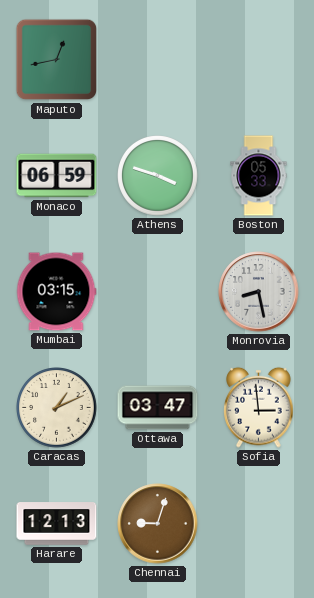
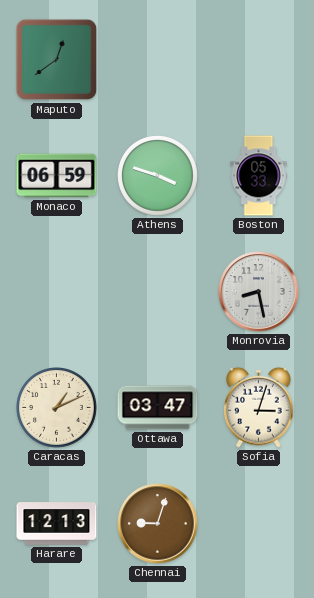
Maputo: 12:43 -> 12:39 (57, 60)
Mumbai: 03:15 -> none (56, 292)
Sofia: 2:59 -> 3:03 (259, 407)
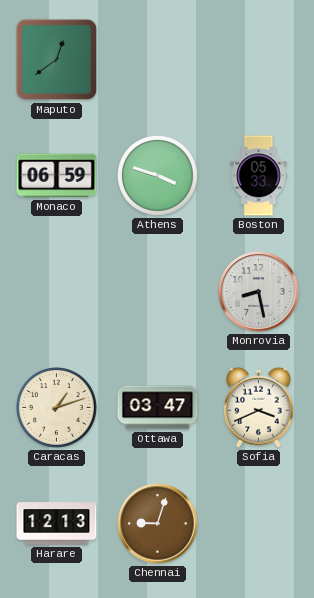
Caracas: 1:11 -> 1:12 (57, 408)
Sofia: 3:03 -> 3:41 (259, 407)
